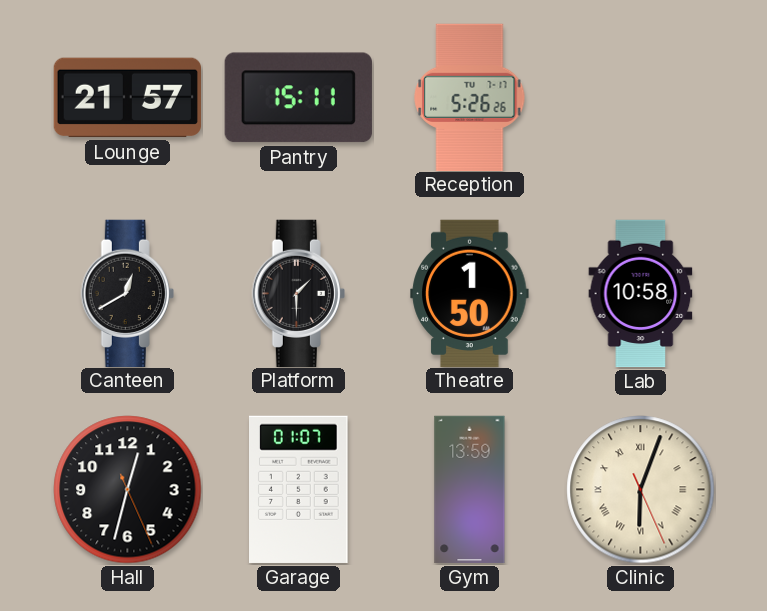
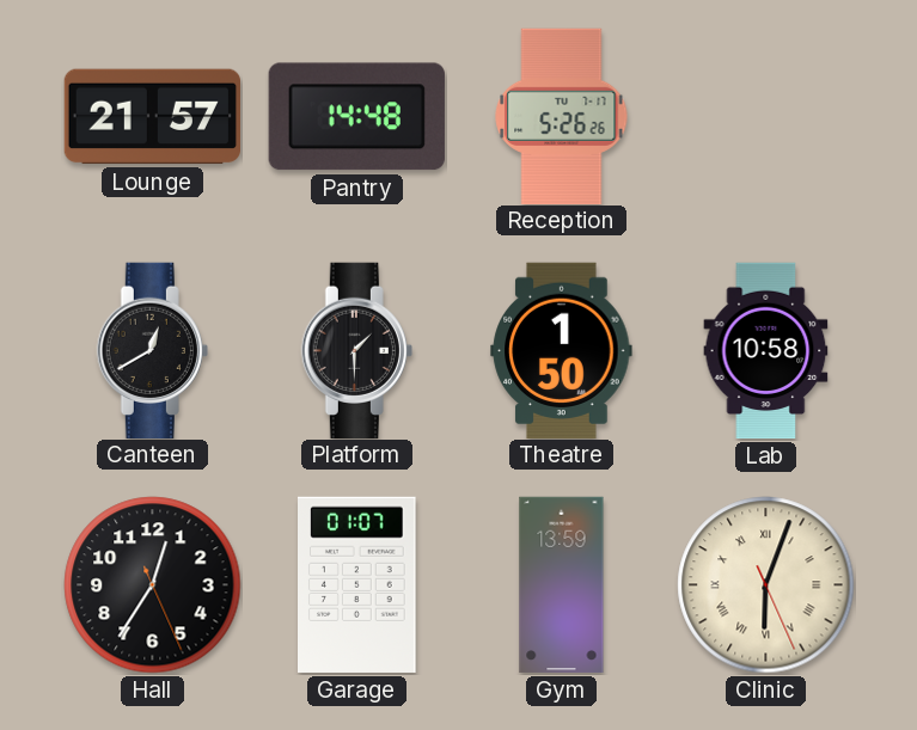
Pantry: 15:11 -> 14:48 (356, 117)
Hall: 12:32 -> 12:35 (153, 585)
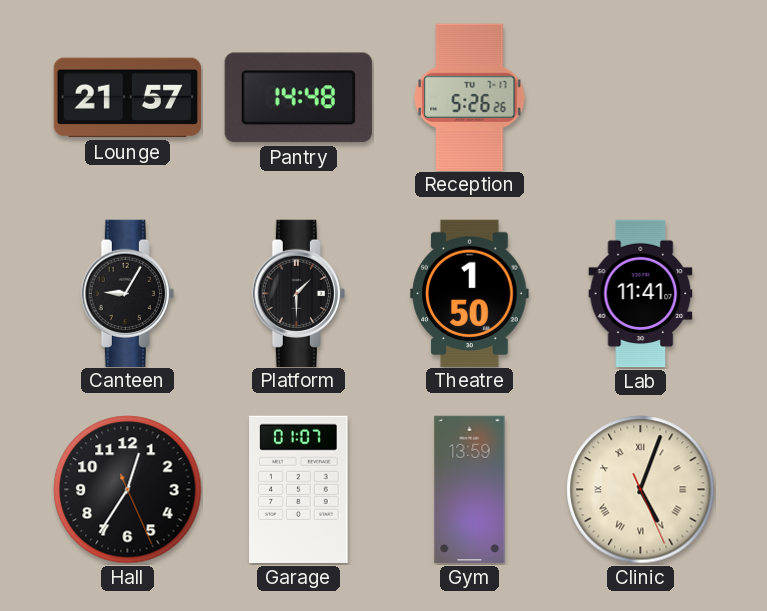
Canteen: 12:40 -> 9:05 (127, 293)
Lab: 10:58 -> 11:41 (641, 294)
Clinic: 6:03 -> 5:03 (641, 490)
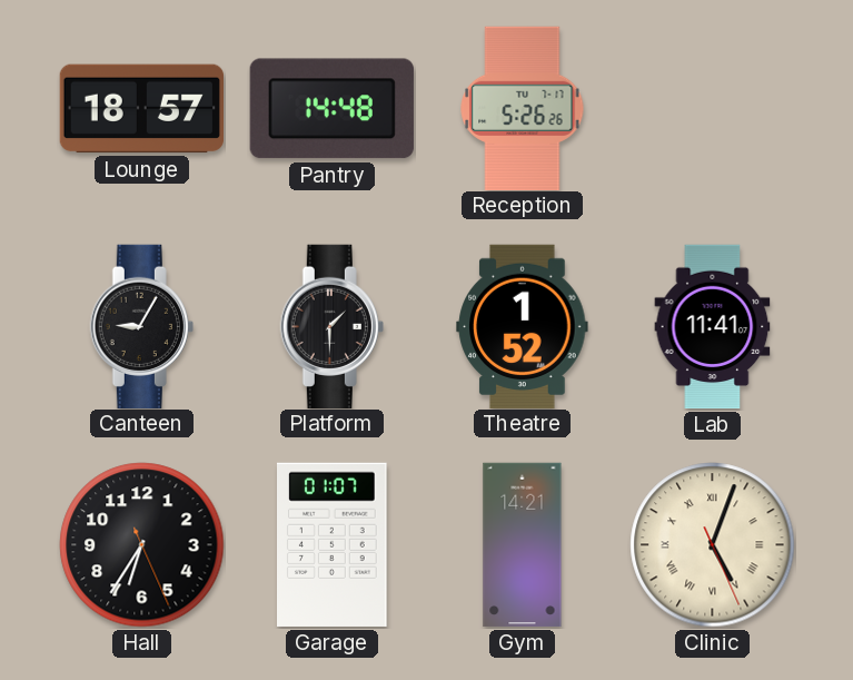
Lounge: 21:57 -> 18:57 (141, 109)
Theatre: 1:50 -> 1:52 (523, 326)
Hall: 12:35 -> 6:35 (142, 545)
Gym: 13:59 -> 14:21 (523, 545)
